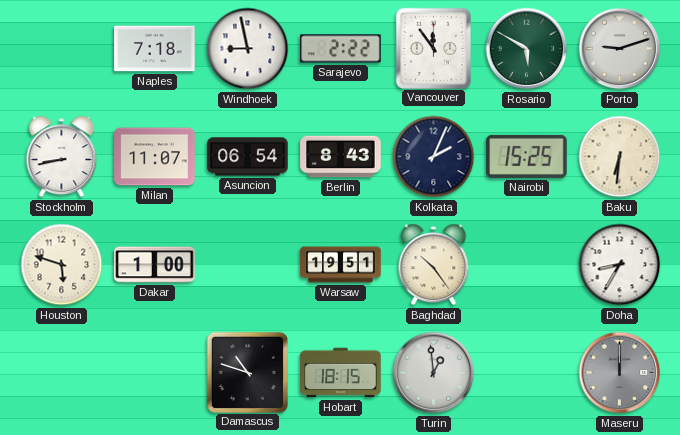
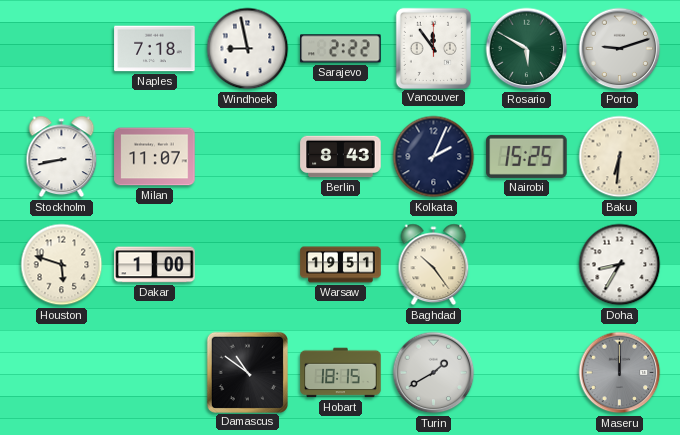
Asuncion: 06:54 -> none (248, 157)
Damascus: 10:48 -> 10:51 (247, 372)
Turin: 12:59 -> 1:40 (434, 373)
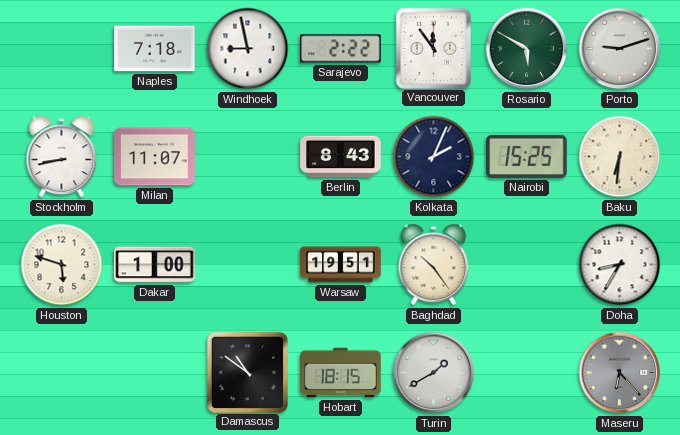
Maseru: 12:00 -> 6:23 (620, 373)
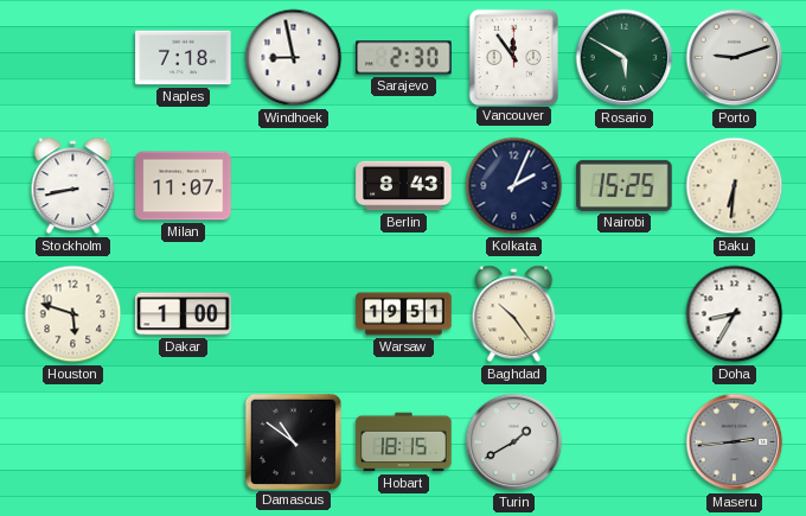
Sarajevo: 2:22 -> 2:30 (404, 58)
Maseru: 6:23 -> 2:44 (735, 442)
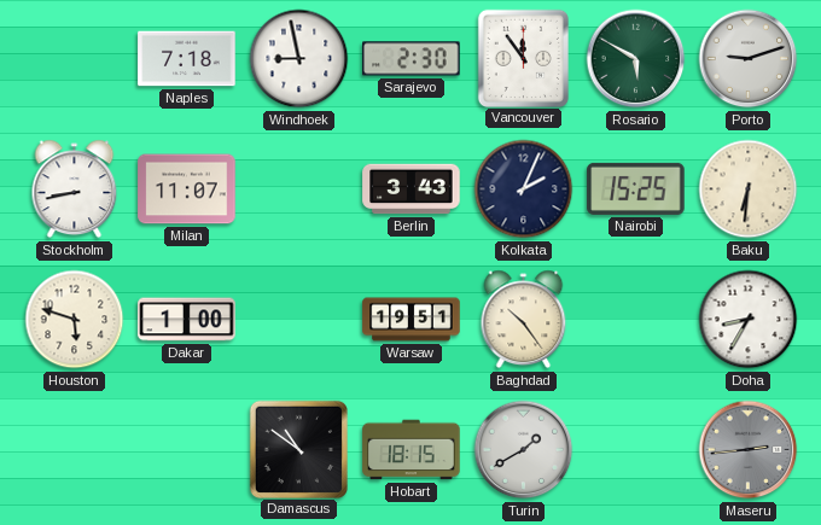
Berlin: 8:43 -> 3:43 (412, 189)
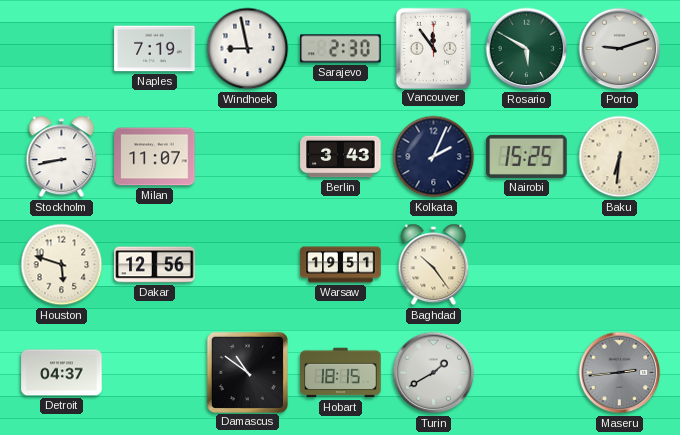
Naples: 7:18 -> 7:19 (155, 49)
Dakar: 1:00 -> 12:56 (155, 265)
Doha: 8:35 -> none (749, 320)
Detroit: none -> 04:37 (62, 373)
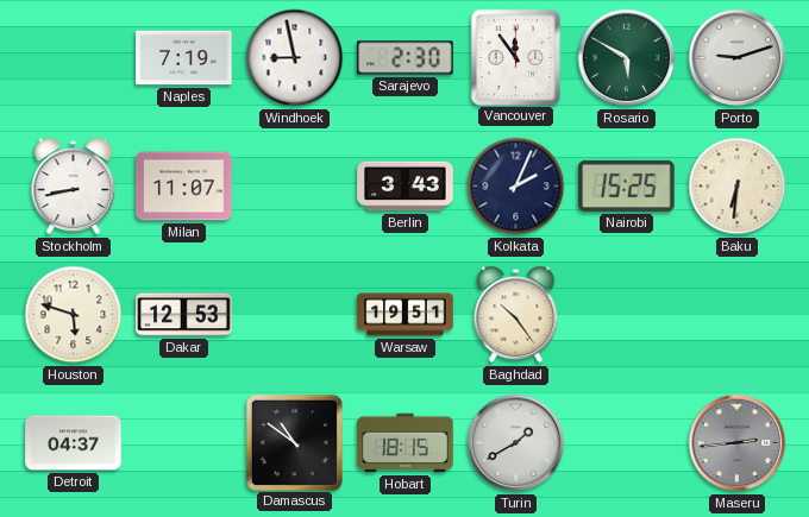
Dakar: 12:56 -> 12:53 (184, 315)
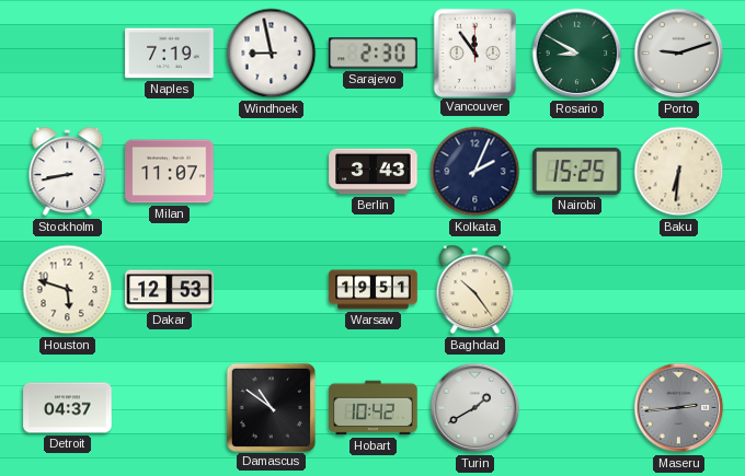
Rosario: 5:50 -> 8:50 (577, 54)
Hobart: 18:15 -> 10:42 (374, 408)
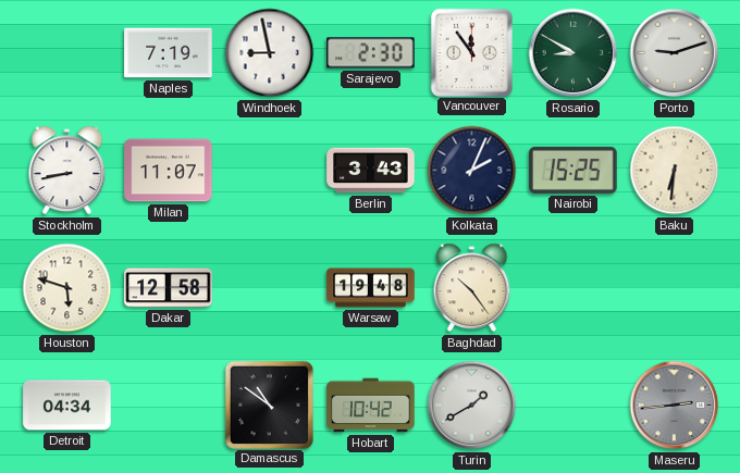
Dakar: 12:53 -> 12:58 (169, 288)
Warsaw: 19:51 -> 19:48 (371, 288)
Detroit: 04:37 -> 04:34 (67, 406)
